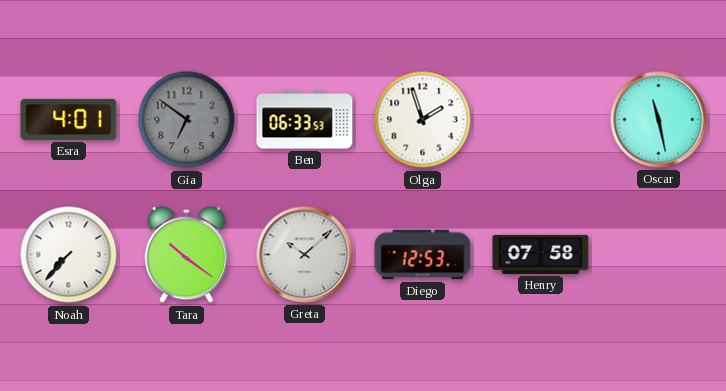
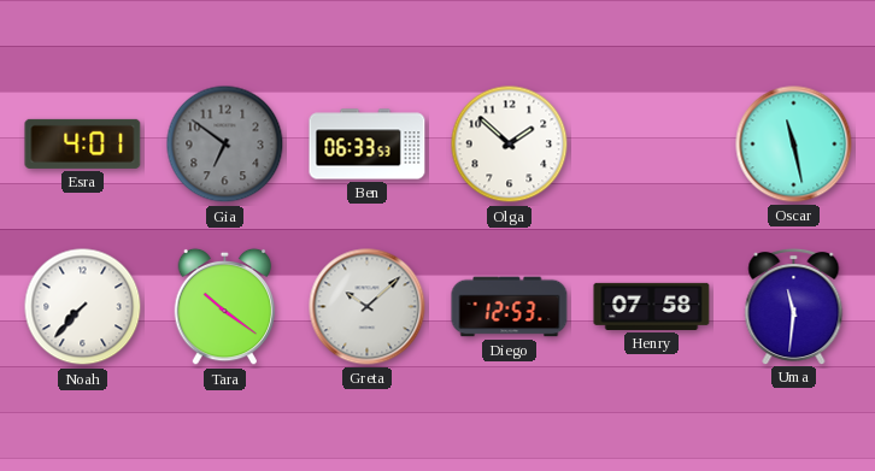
Olga: 1:57 -> 1:52 (510, 145)
Uma: none -> 11:31 (794, 306)
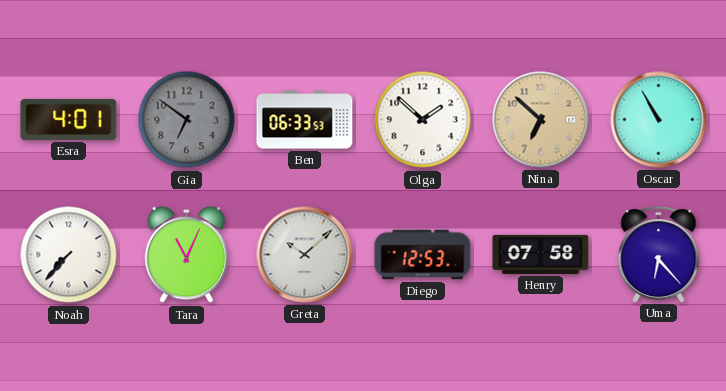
Nina: none -> 6:52 (541, 120)
Oscar: 11:28 -> 10:55 (659, 120)
Tara: 10:21 -> 11:04 (187, 255)
Uma: 11:31 -> 6:23 (659, 254)
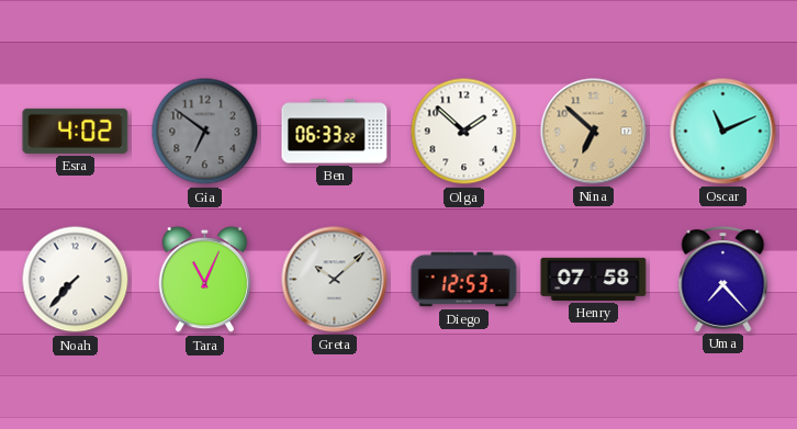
Esra: 4:01 -> 4:02 (76, 131)
Ben: 06:33:53 -> 06:33:22 (335, 132)
Oscar: 10:55 -> 11:11 (723, 132)
Uma: 6:23 -> 7:23 (723, 279)
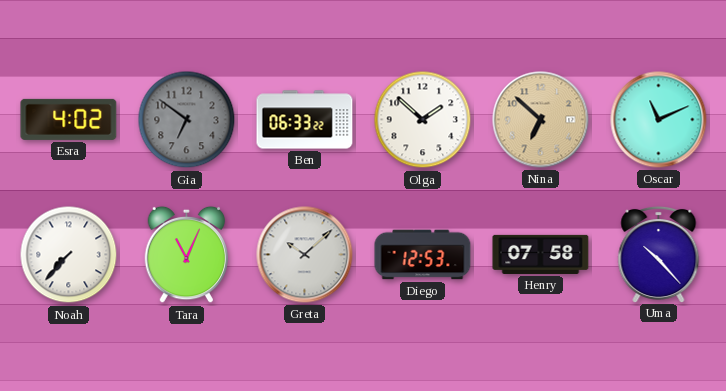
Uma: 7:23 -> 10:23 (659, 254)
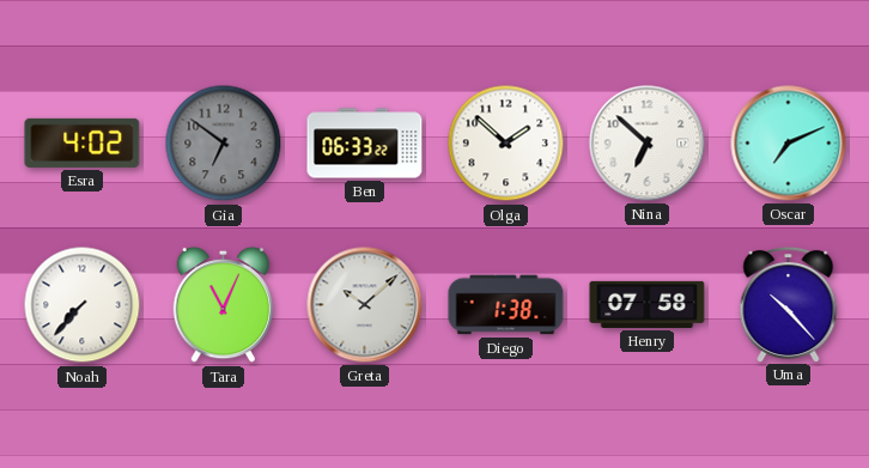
Nina dial: champagne -> white (648, 144)
Oscar: 11:11 -> 7:11 (789, 144)
Diego: 12:53 -> 1:38 (506, 305)
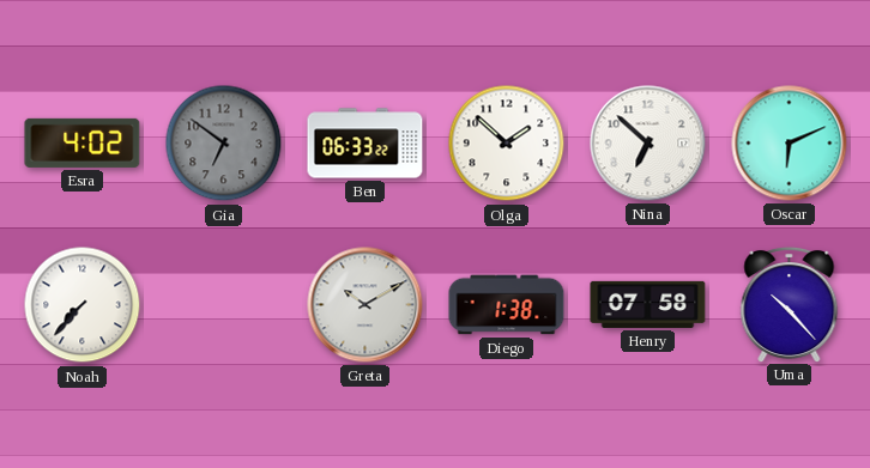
Oscar: 7:11 -> 6:11 (790, 144)
Tara: 11:04 -> none (224, 305)
Greta: 10:08 -> 10:10 (365, 305)
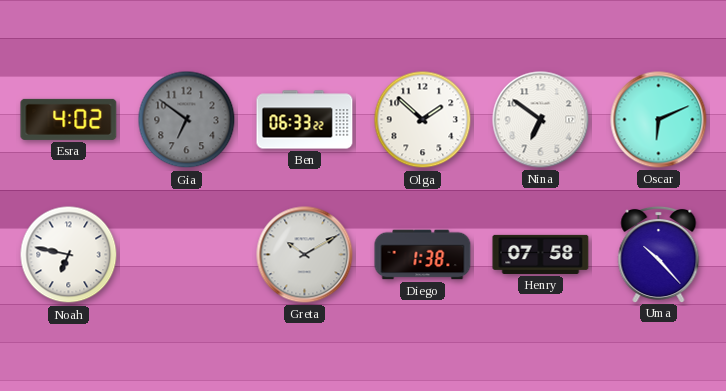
Nina: 6:52 -> 6:51 (541, 120)
Noah: 7:37 -> 6:47 (69, 255)
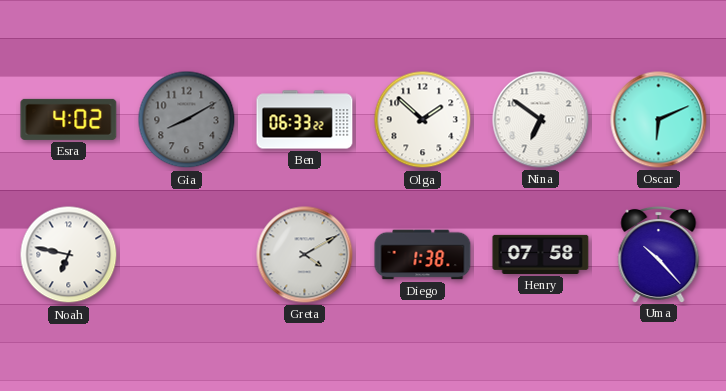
Gia: 6:51 -> 8:10 (187, 120)
Greta: 10:10 -> 4:10 (305, 255)
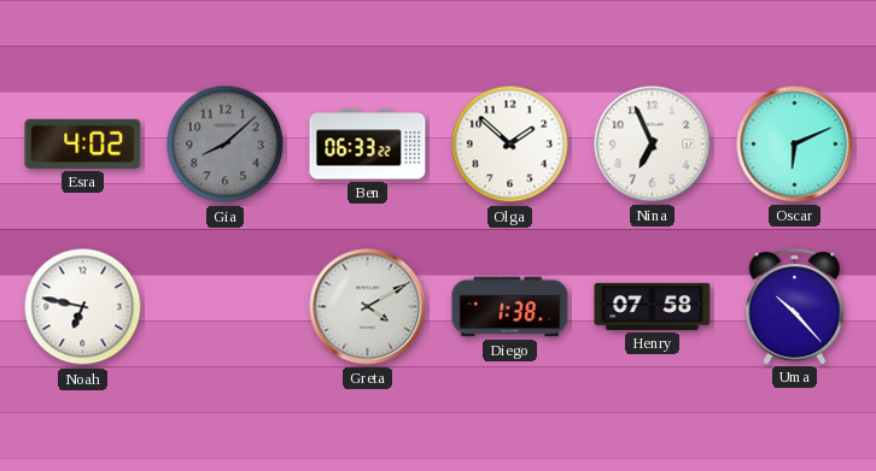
Gia: 8:10 -> 8:08 (226, 145)
Nina: 6:51 -> 6:56 (653, 145)
